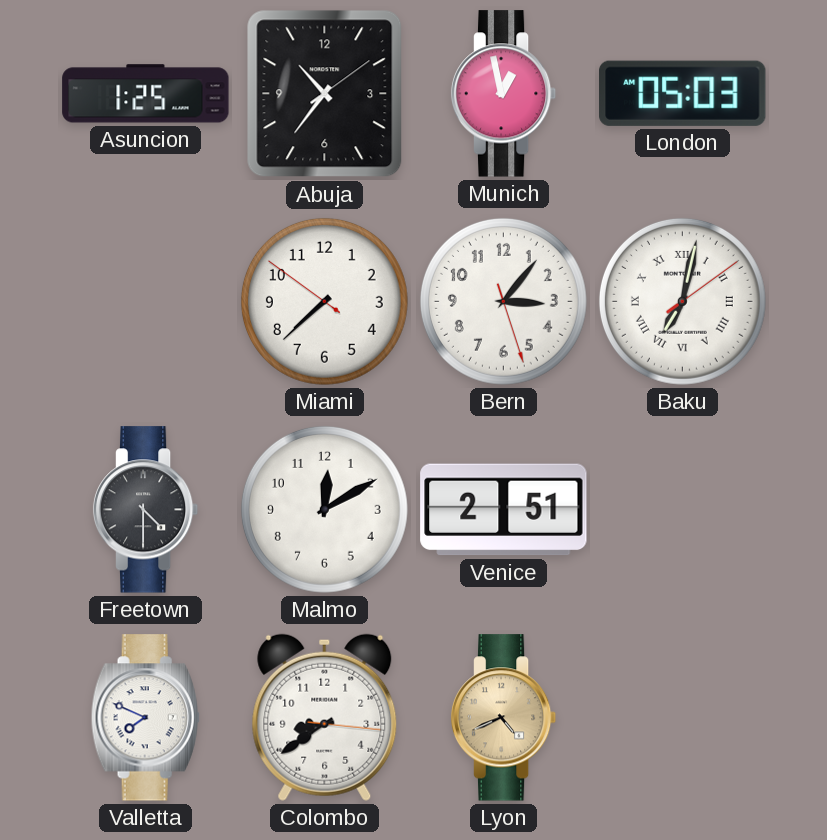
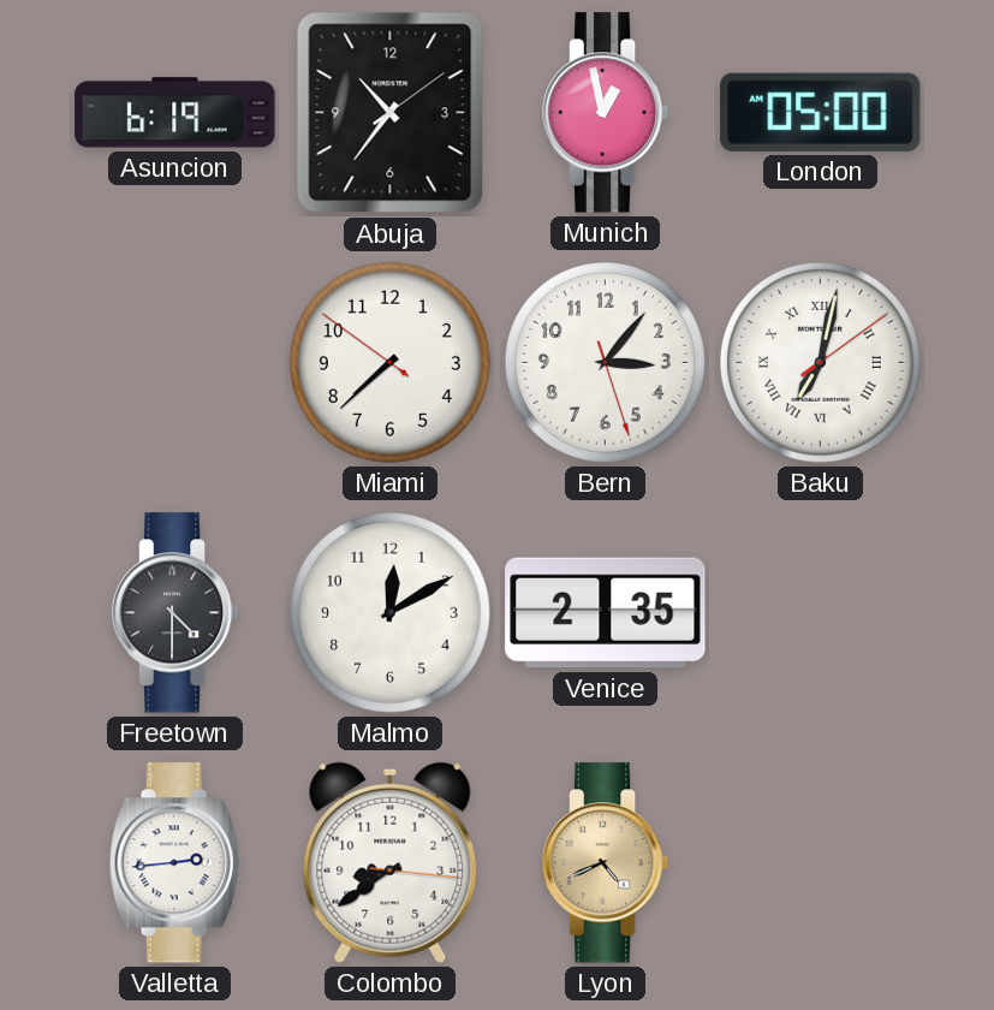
Asuncion: 1:25 -> 6:19 (175, 113)
London: 05:03 -> 05:00 (821, 112)
Venice: 2:51 -> 2:35 (606, 613)
Valletta: 7:49 -> 2:44 (174, 863)
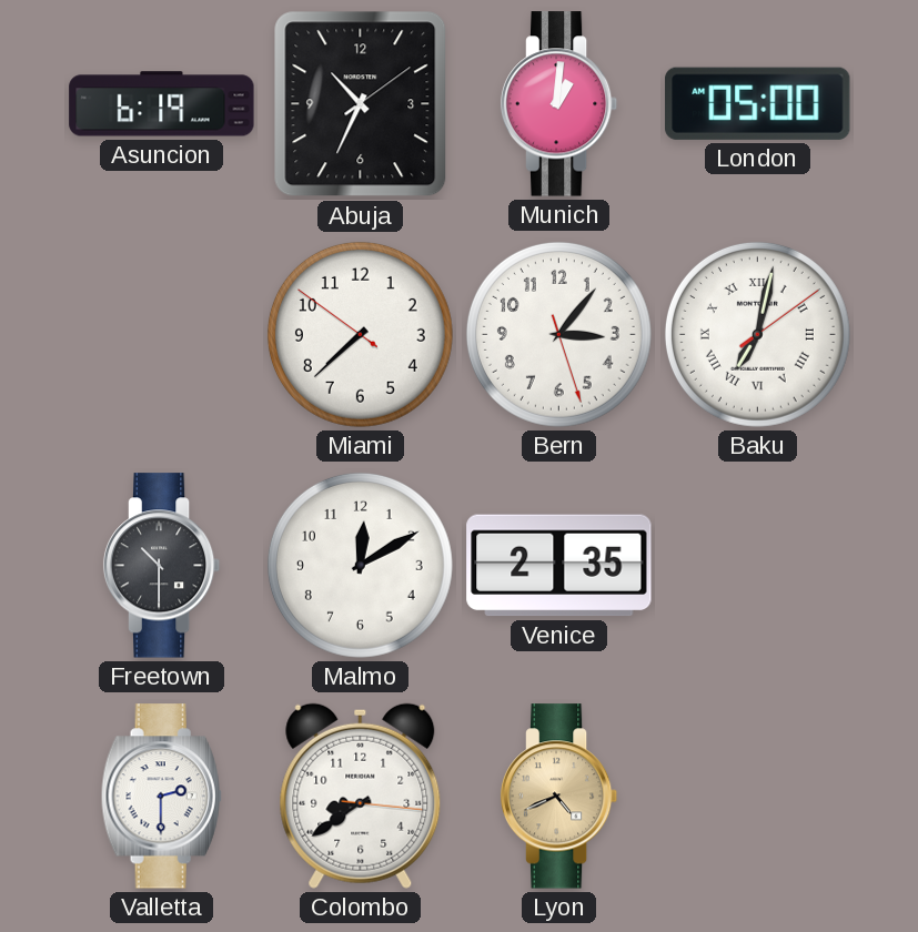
Abuja: 10:36 -> 10:34 (361, 104)
Munich: 12:58 -> 1:01 (559, 104)
Freetown: 4:30 -> 10:30 (162, 566)
Valletta: 2:44 -> 2:30 (161, 797)
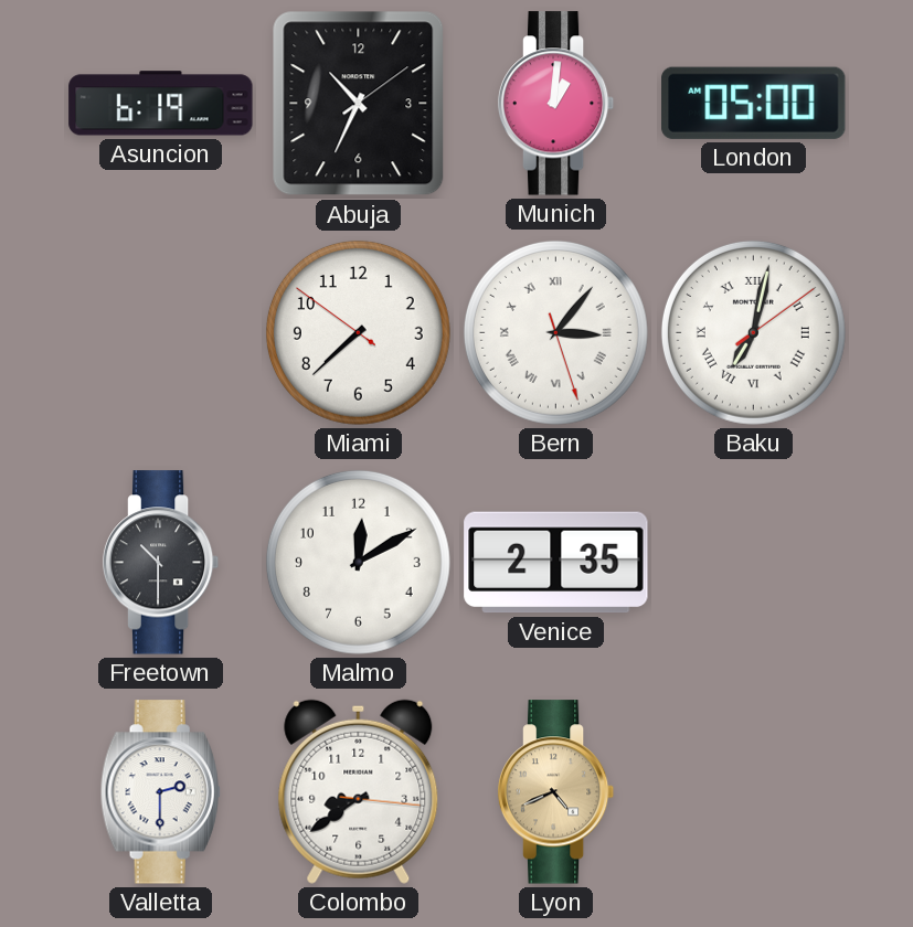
Bern numerals: Arabic -> Roman (555, 332)
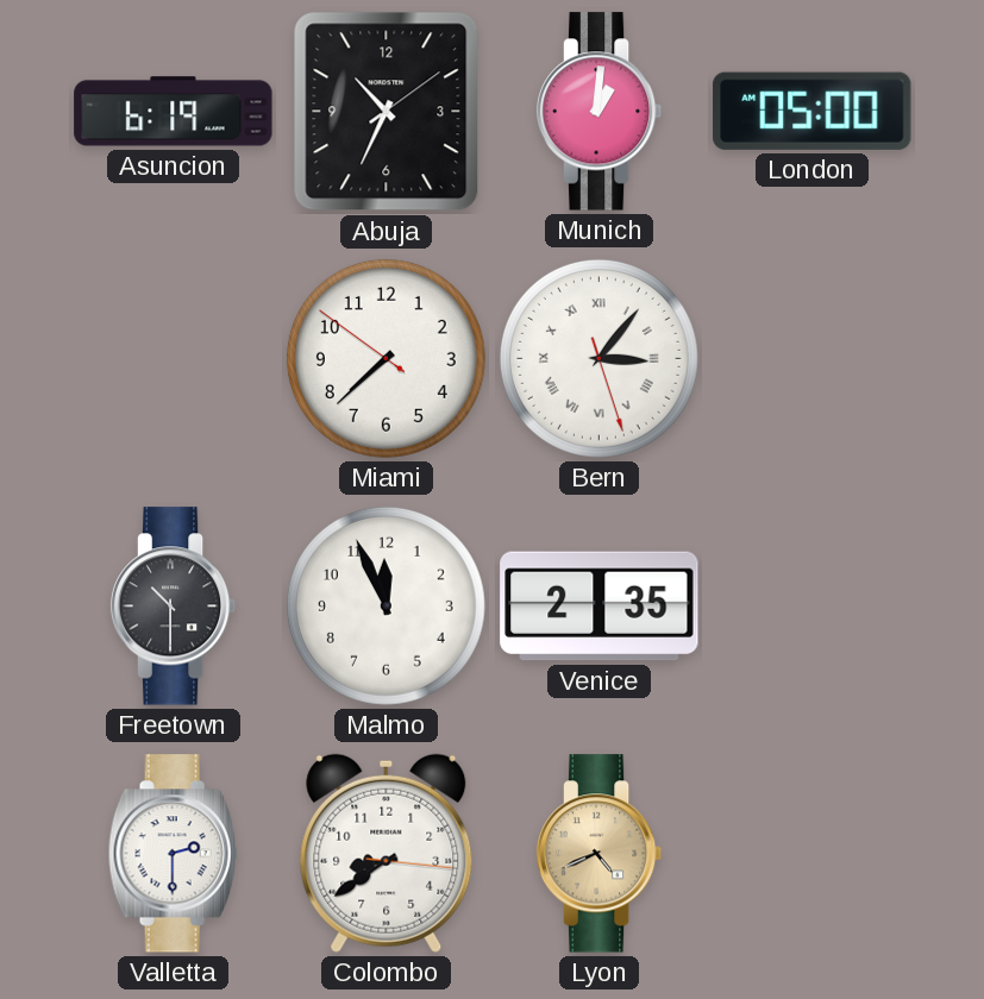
Baku: 7:02 -> none (753, 332)
Malmo: 12:10 -> 11:56 (386, 605)
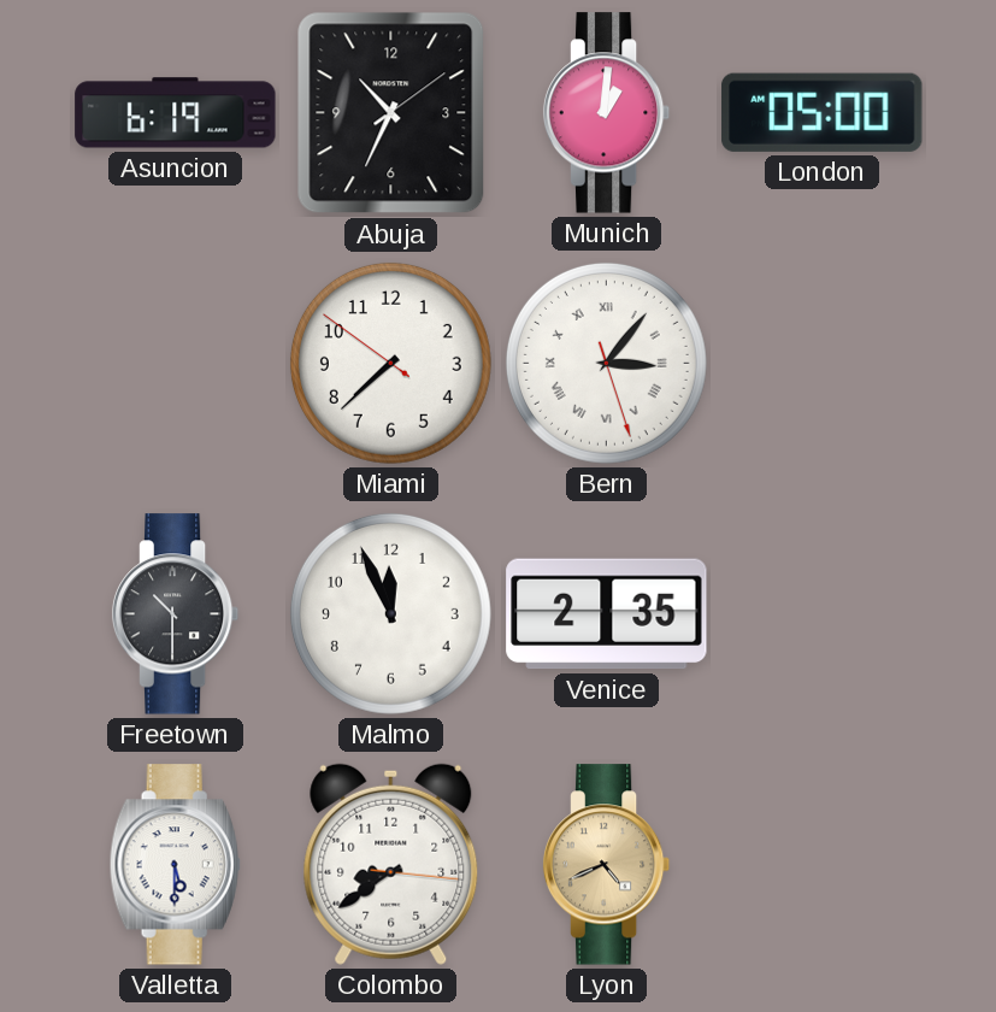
Valletta: 2:30 -> 5:30 (175, 865)
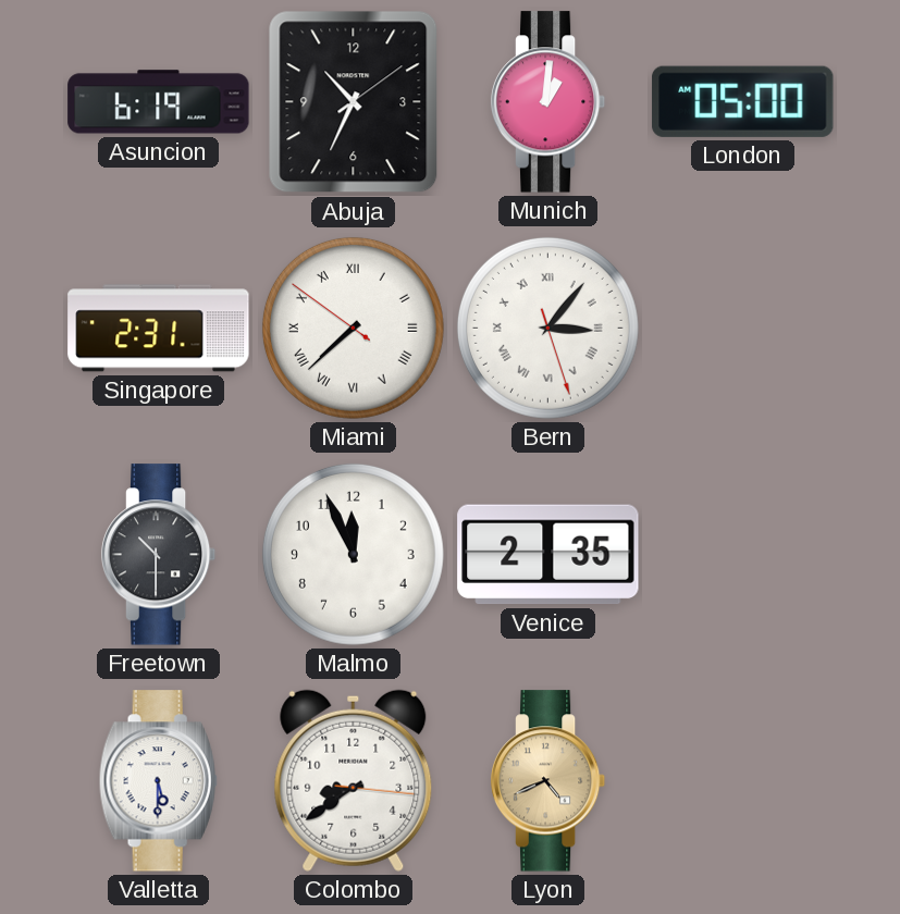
Singapore: none -> 2:31 (159, 329)
Miami numerals: Arabic -> Roman (353, 328)
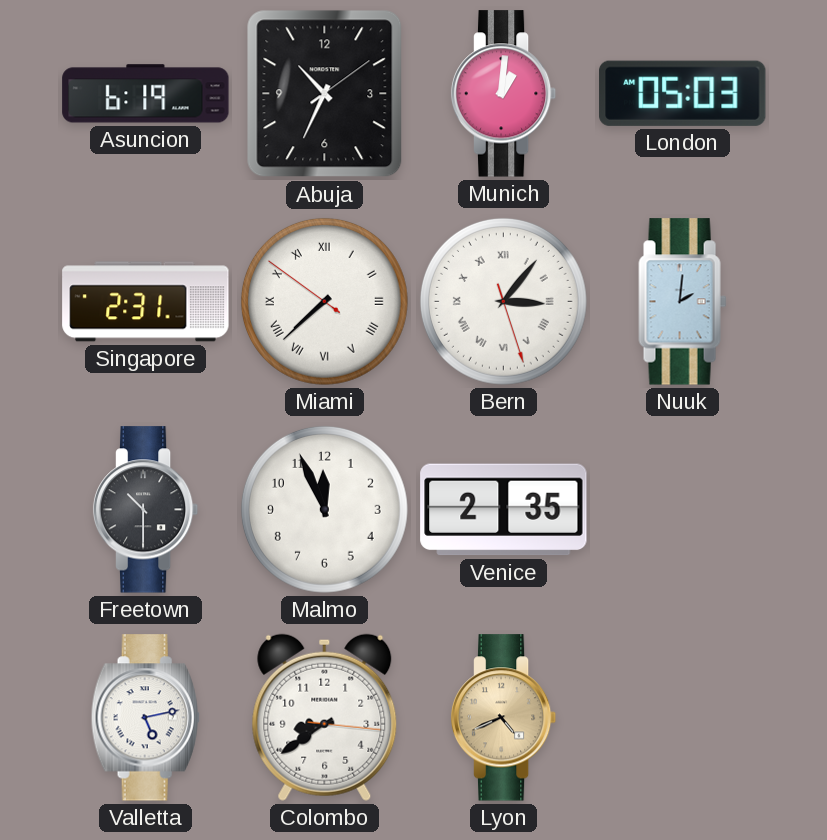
London: 05:00 -> 05:03 (683, 93)
Nuuk: none -> 2:01 (683, 302)
Valletta: 5:30 -> 5:13 (145, 718)
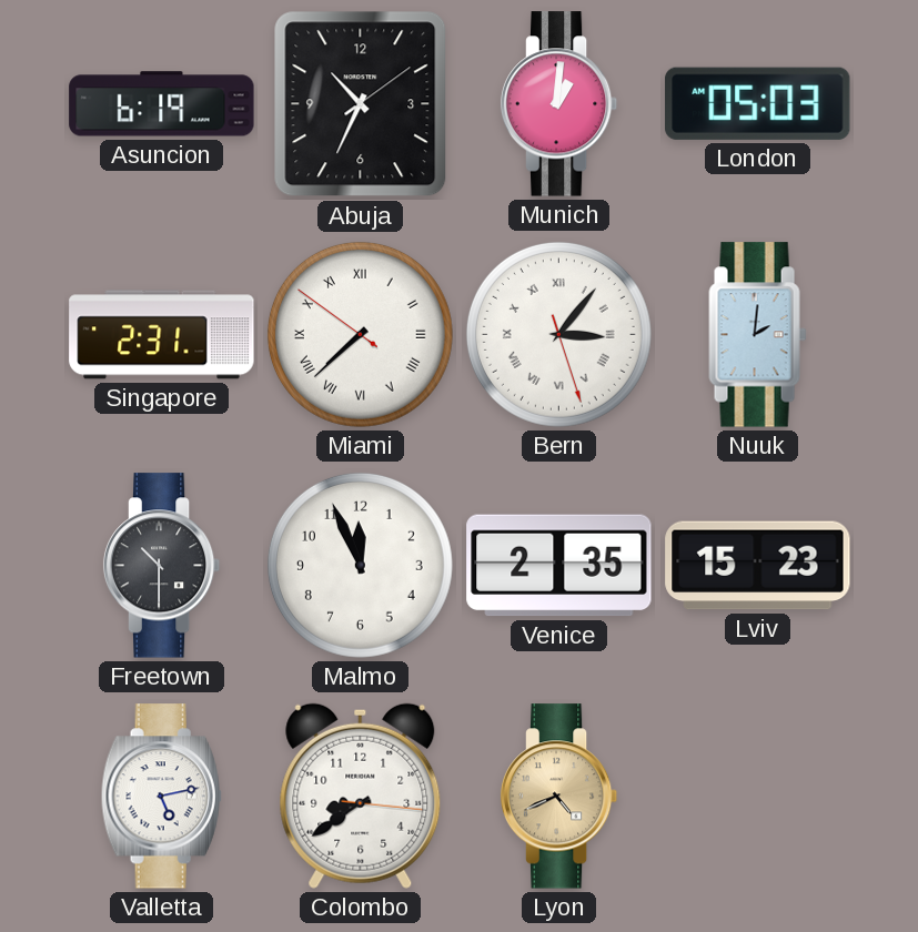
Lviv: none -> 15:23 (758, 566)
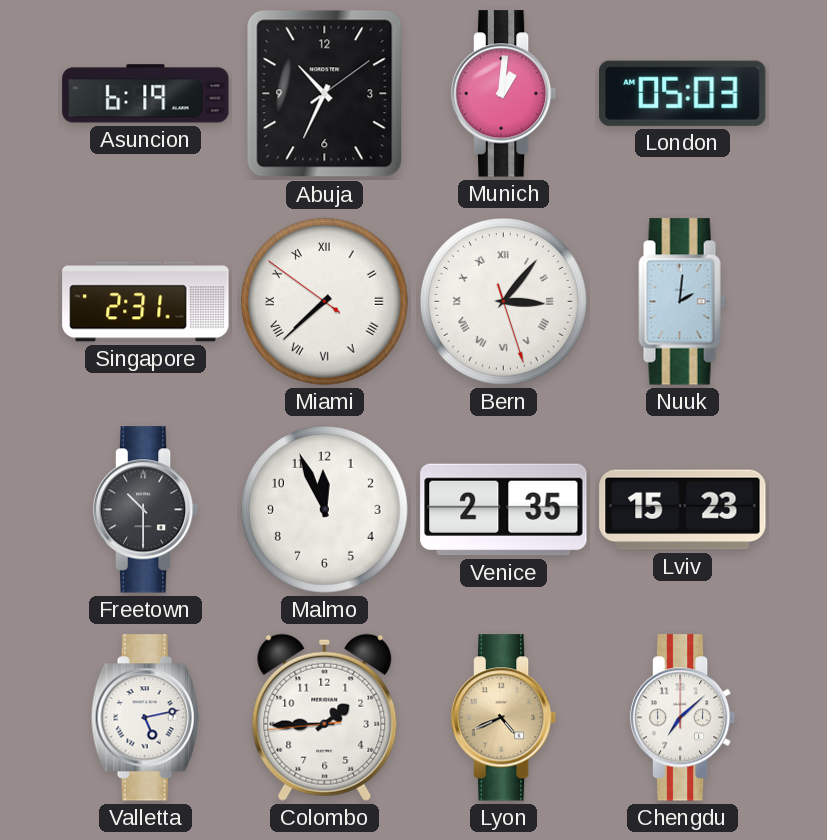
Colombo: 8:39 -> 1:44 (325, 717)
Chengdu: none -> 7:08 (683, 718)
